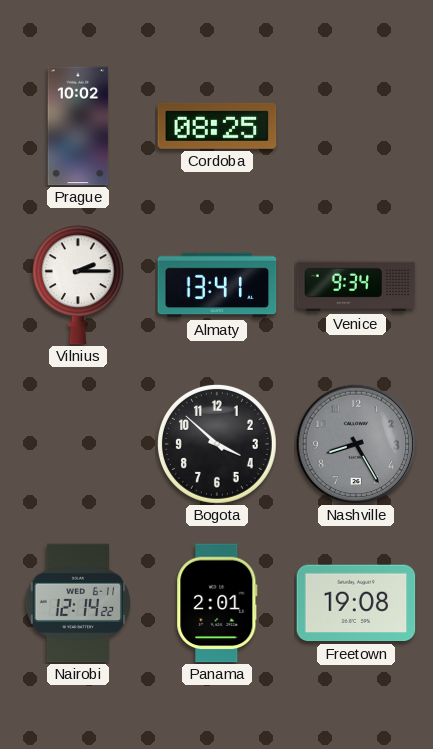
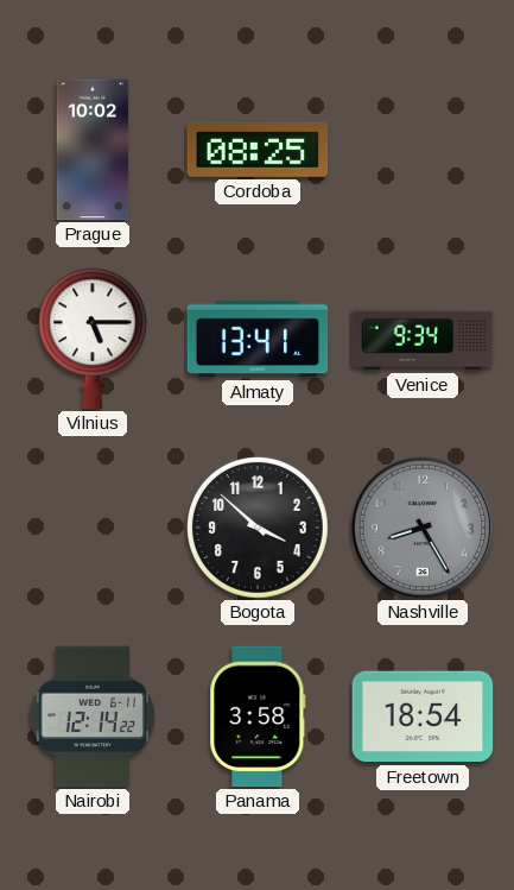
Vilnius: 2:15 -> 5:15 (93, 339)
Panama: 2:01 -> 3:58 (258, 717)
Freetown: 19:08 -> 18:54 (423, 717)
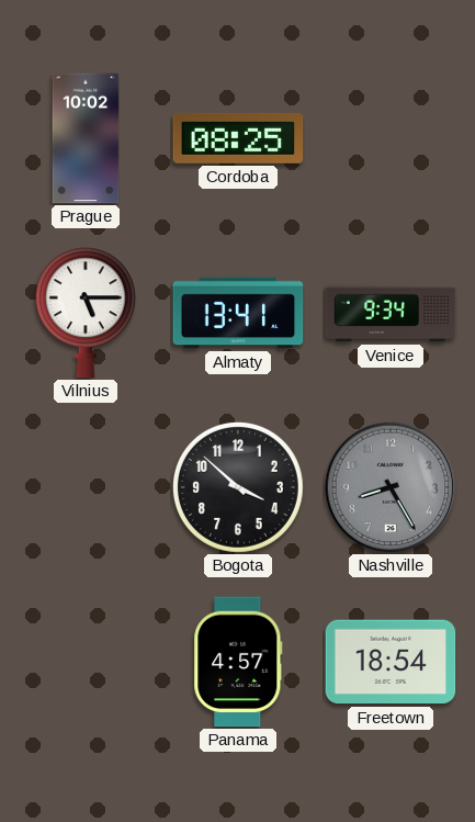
Nairobi: 12:14 -> none (91, 717)
Panama: 3:58 -> 4:57 (238, 662)
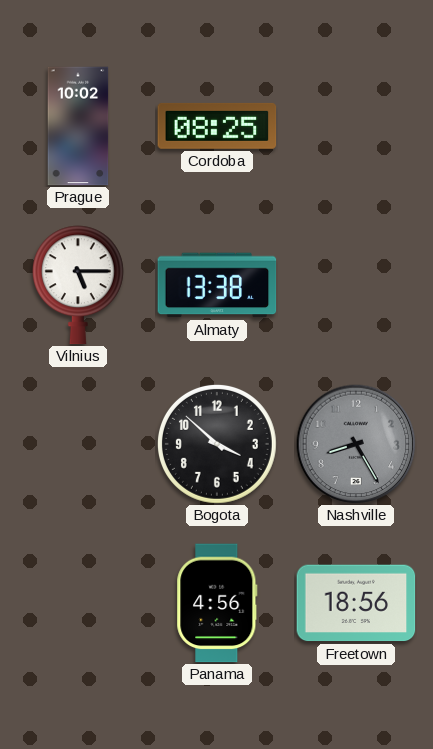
Almaty: 13:41 -> 13:38 (217, 285)
Venice: 9:34 -> none (391, 313)
Panama: 4:57 -> 4:56 (217, 603)
Freetown: 18:54 -> 18:56 (356, 603)
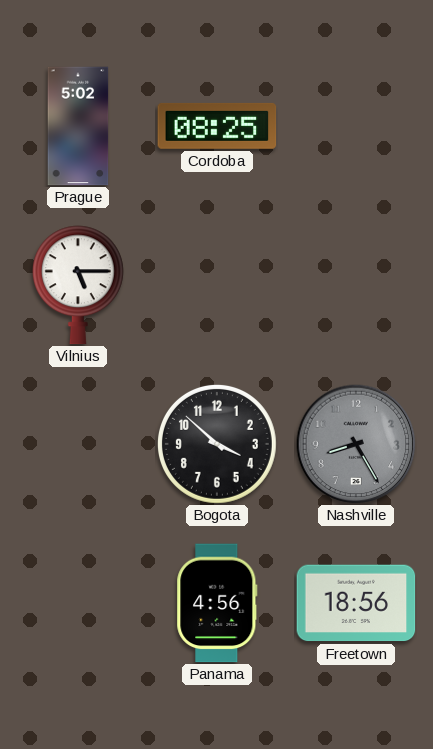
Prague: 10:02 -> 5:02 (78, 126)
Almaty: 13:38 -> none (217, 285)
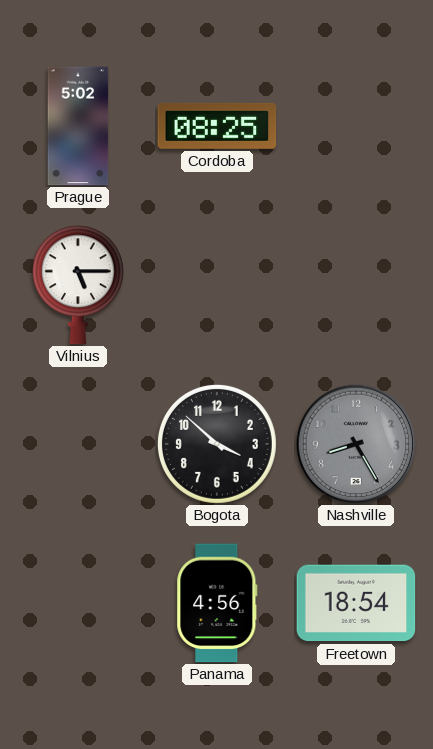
Freetown: 18:56 -> 18:54 (356, 603)
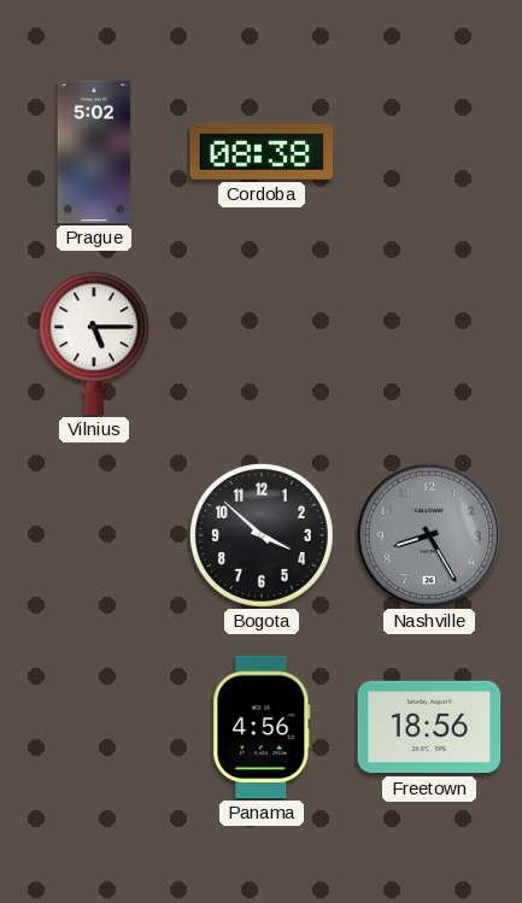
Cordoba: 08:25 -> 08:38 (262, 152)
Freetown: 18:54 -> 18:56 (429, 727)
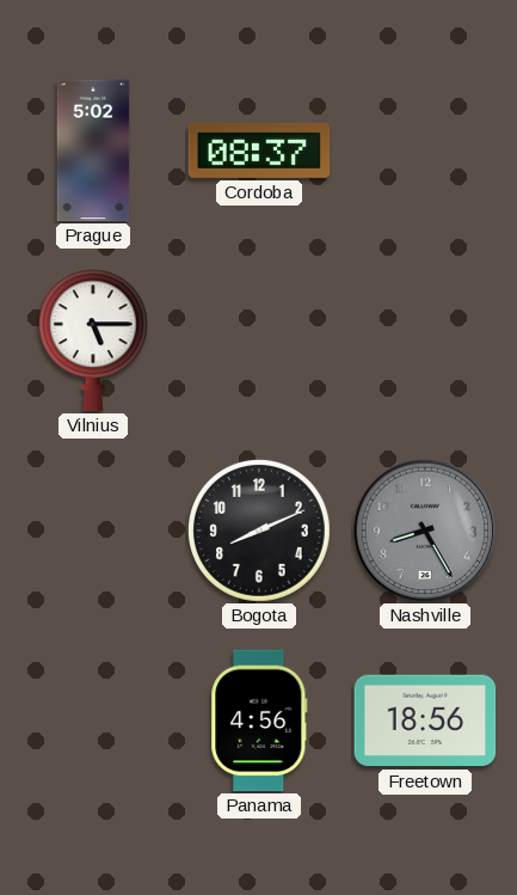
Cordoba: 08:38 -> 08:37 (259, 151)
Bogota: 3:52 -> 8:11 (259, 531)
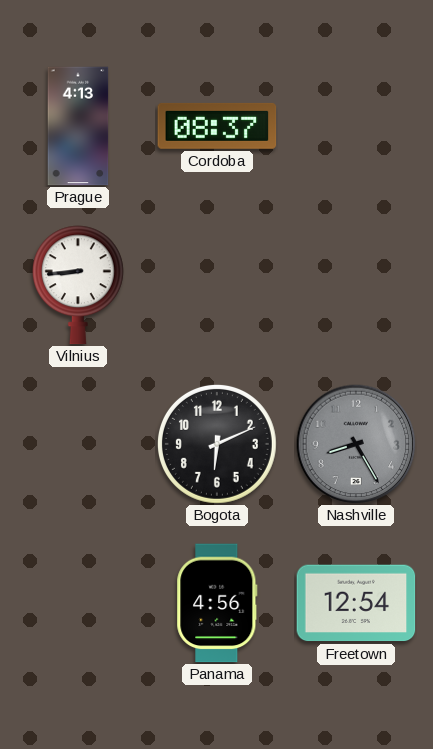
Prague: 5:02 -> 4:13 (78, 126)
Vilnius: 5:15 -> 8:44 (78, 285)
Bogota: 8:11 -> 6:11 (217, 444)
Freetown: 18:56 -> 12:54 (356, 603)
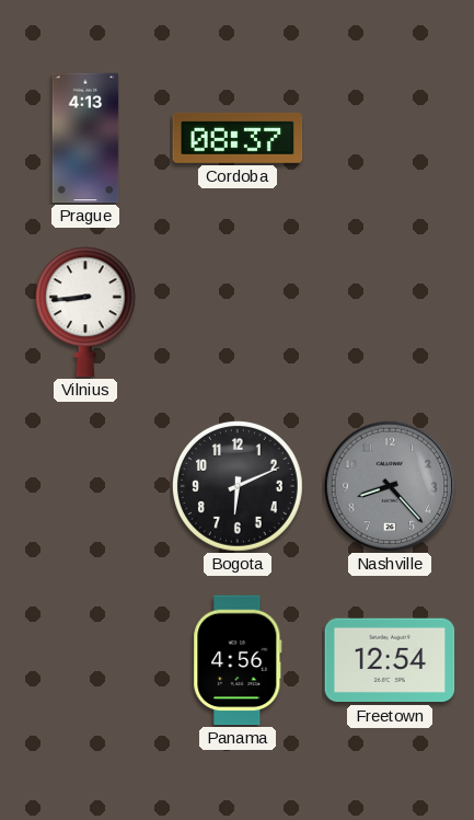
Nashville: 8:25 -> 8:23 (390, 486)
